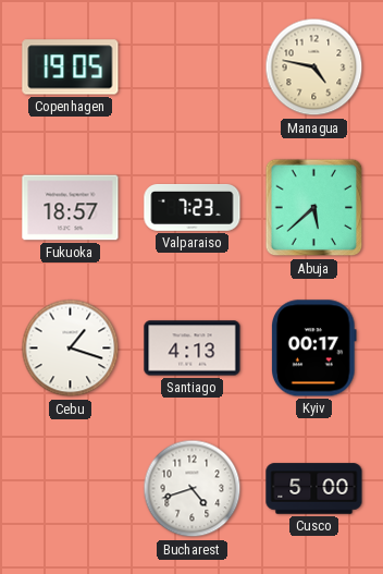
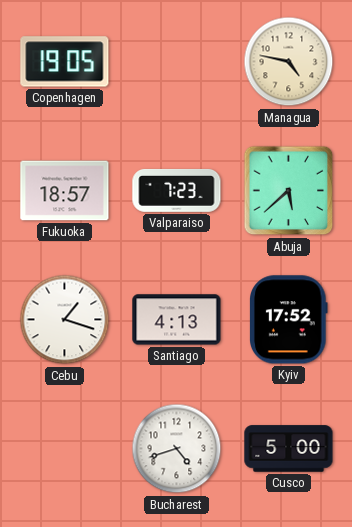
Kyiv: 00:17 -> 17:52 (289, 320)
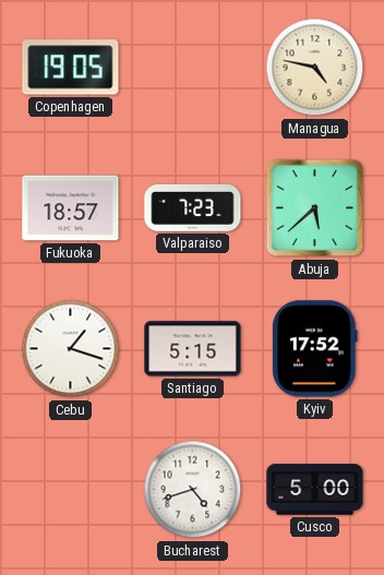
Santiago: 4:13 -> 5:15 (193, 349)
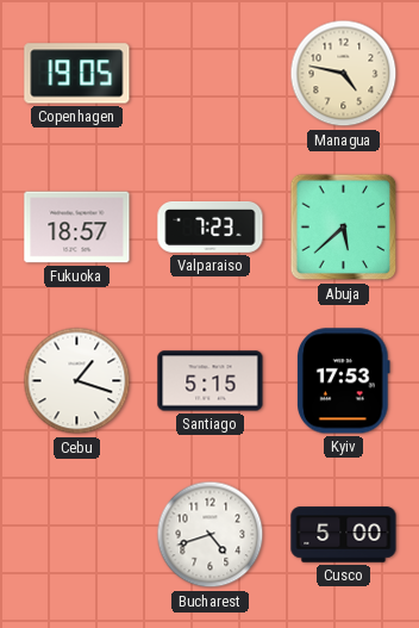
Kyiv: 17:52 -> 17:53 (344, 381)
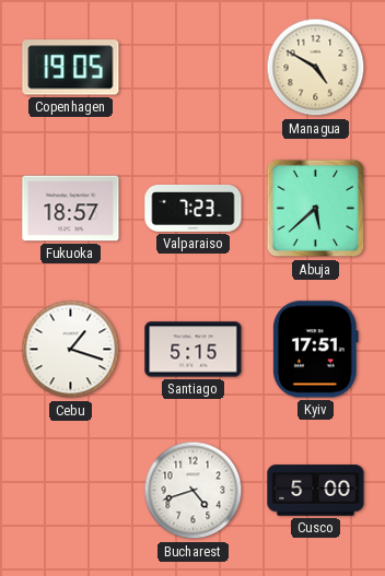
Managua: 4:47 -> 4:50 (316, 68)
Kyiv: 17:53 -> 17:51 (316, 350)
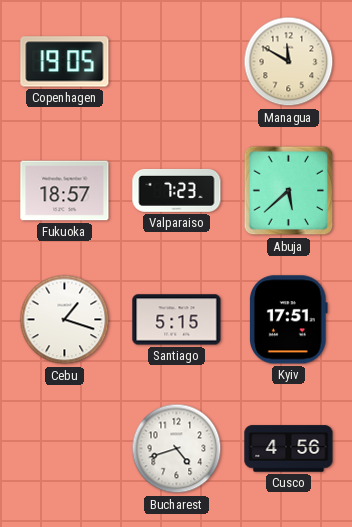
Managua: 4:50 -> 11:50 (289, 62)
Cusco: 5:00 -> 4:56 (289, 449)
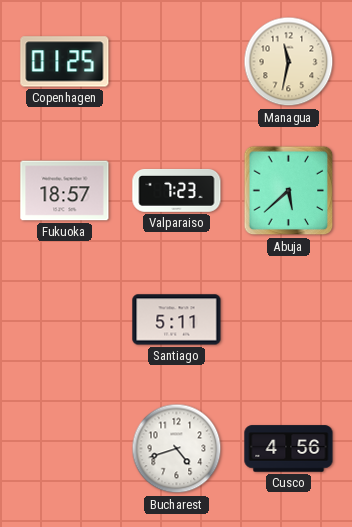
Copenhagen: 19:05 -> 01:25 (65, 62)
Managua: 11:50 -> 11:32 (289, 62)
Cebu: 1:18 -> none (65, 320)
Santiago: 5:15 -> 5:11 (177, 320)
Kyiv: 17:51 -> none (289, 320)
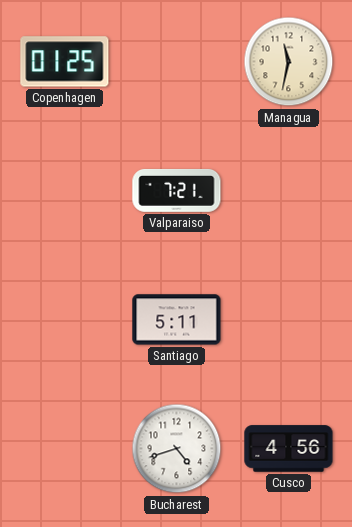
Fukuoka: 18:57 -> none (65, 191)
Valparaiso: 7:23 -> 7:21 (177, 190)
Abuja: 5:38 -> none (289, 191)
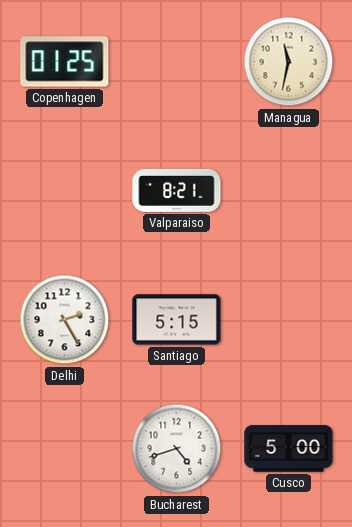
Valparaiso: 7:21 -> 8:21 (177, 190)
Delhi: none -> 2:25 (65, 320)
Santiago: 5:11 -> 5:15 (177, 320)
Cusco: 4:56 -> 5:00 (289, 449)
